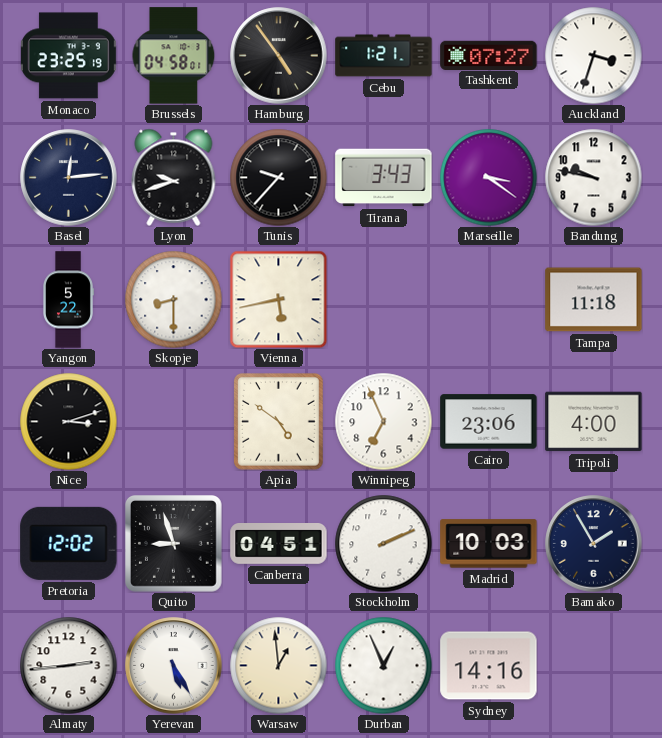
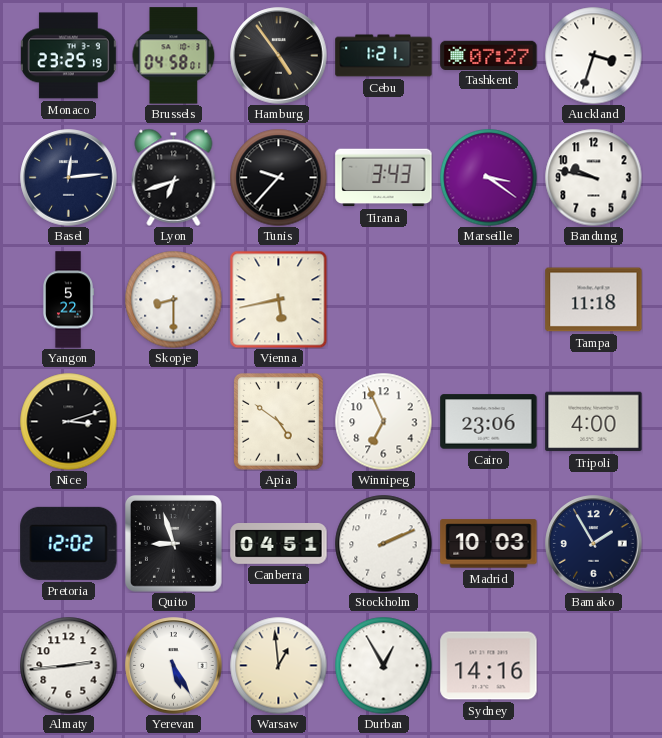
Lyon: 9:42 -> 6:42 (174, 177)
Durban: 12:56 -> 12:55 (383, 665)
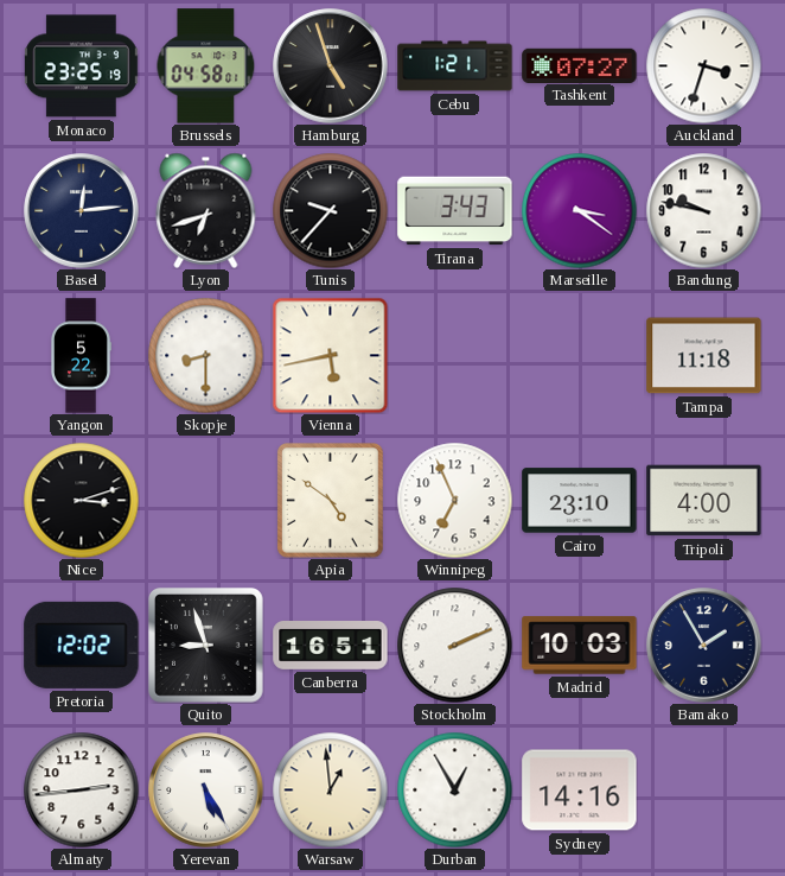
Hamburg: 4:54 -> 4:57 (331, 66)
Cairo: 23:06 -> 23:10 (580, 501)
Canberra: 04:51 -> 16:51 (331, 646)
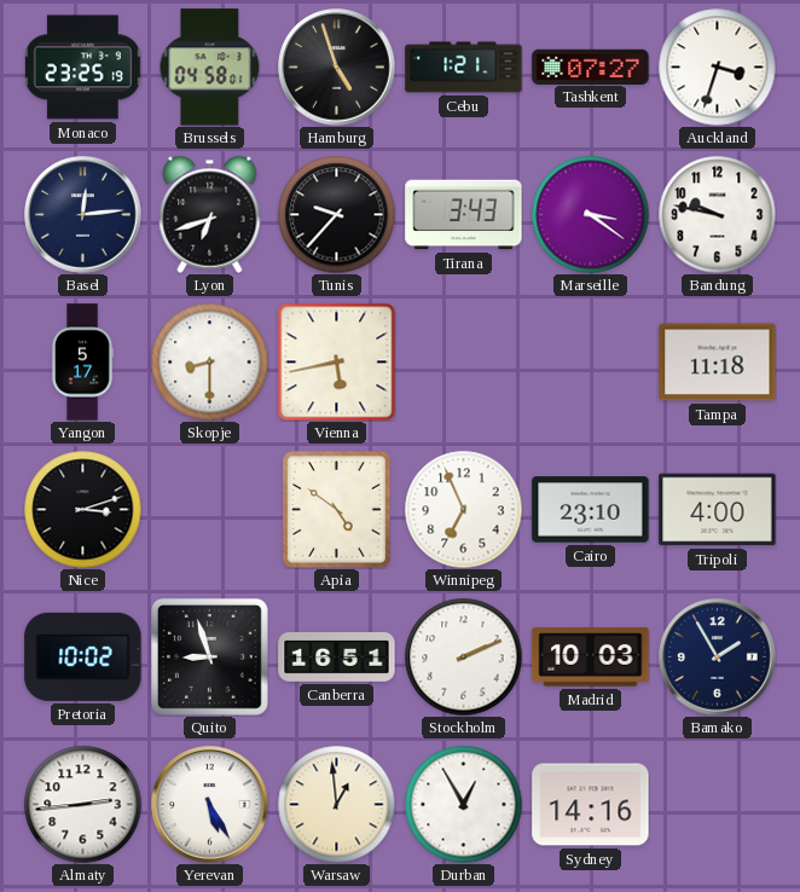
Yangon: 5:22 -> 5:17 (83, 363)
Pretoria: 12:02 -> 10:02 (83, 656)
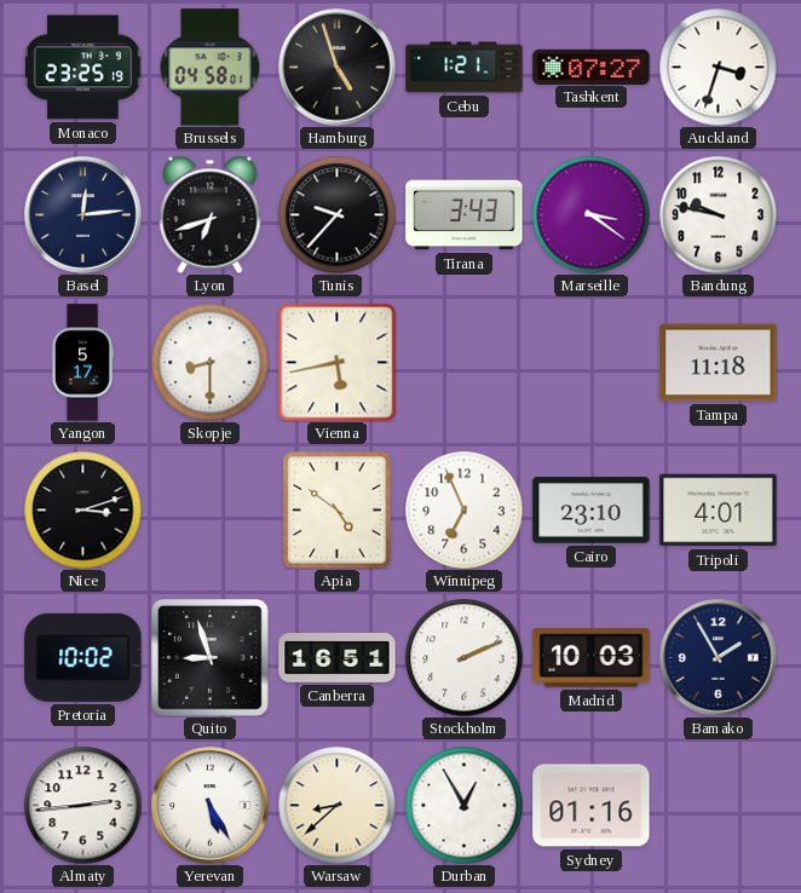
Tripoli: 4:00 -> 4:01 (719, 511)
Warsaw: 12:59 -> 8:38 (336, 805)
Sydney: 14:16 -> 01:16 (592, 806)
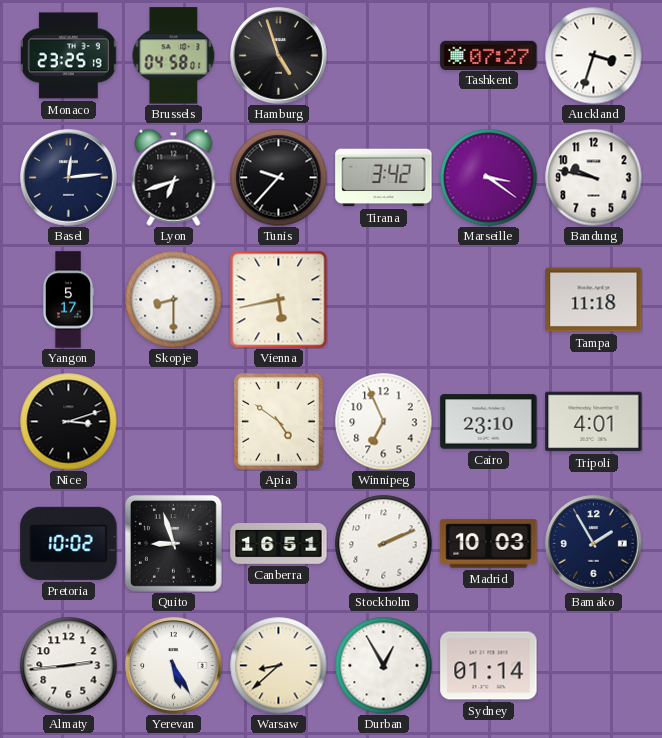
Cebu: 1:21 -> none (465, 68)
Tirana: 3:43 -> 3:42 (384, 178)
Sydney: 01:16 -> 01:14 (489, 666)
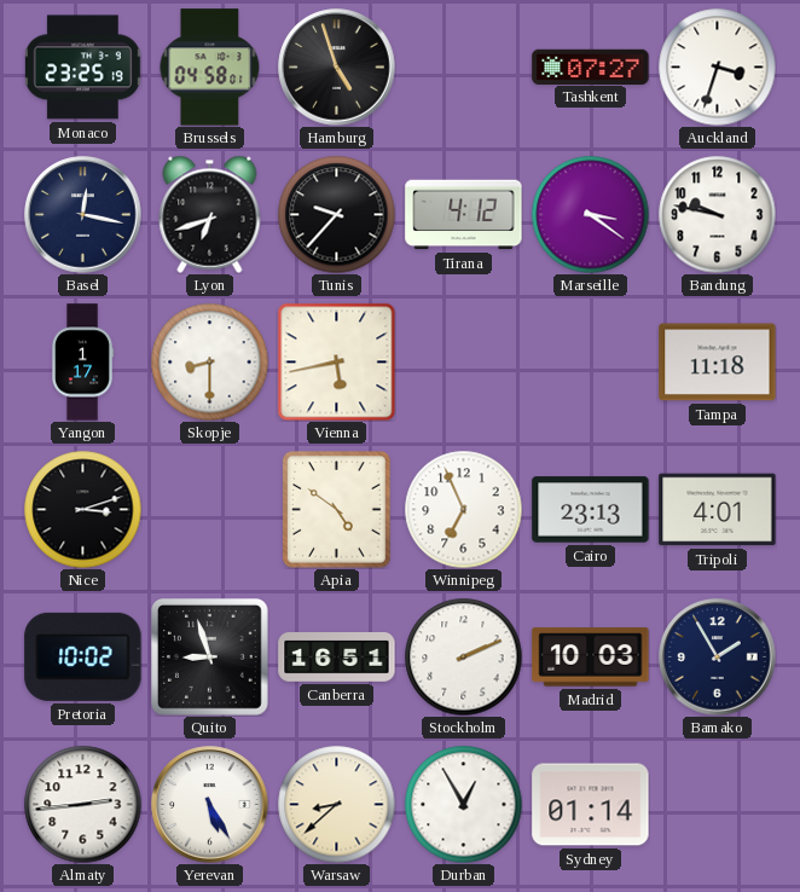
Basel: 12:14 -> 12:17 (83, 215)
Tirana: 3:42 -> 4:12 (464, 215)
Yangon: 5:17 -> 1:17 (83, 363)
Cairo: 23:10 -> 23:13 (591, 510)
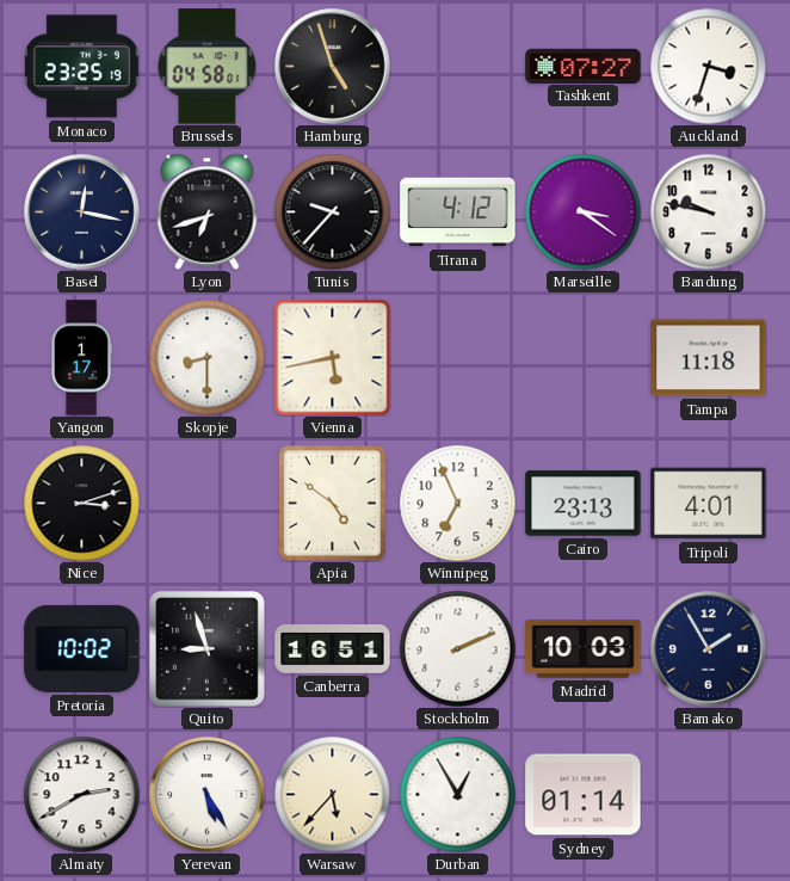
Almaty: 2:44 -> 2:40 (81, 794)
Warsaw: 8:38 -> 5:37 (332, 794)
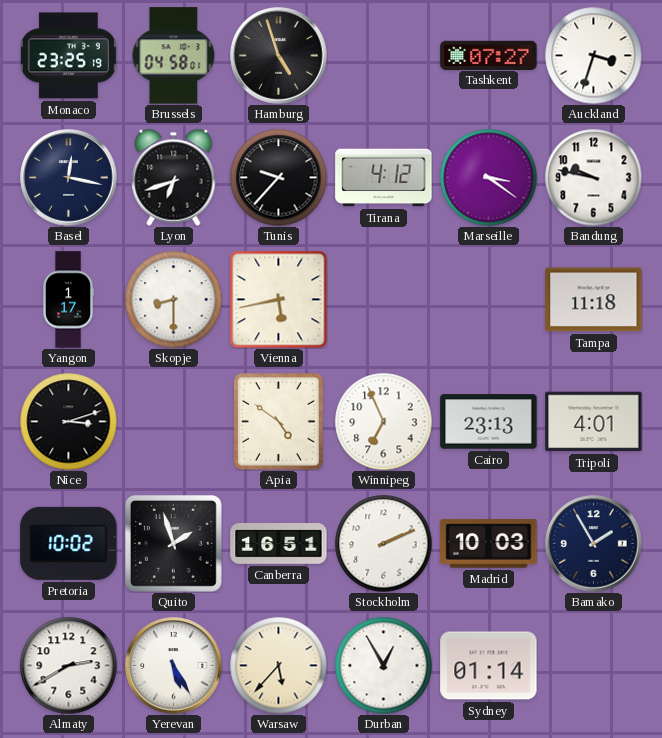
Quito: 8:57 -> 1:57 (174, 544)
